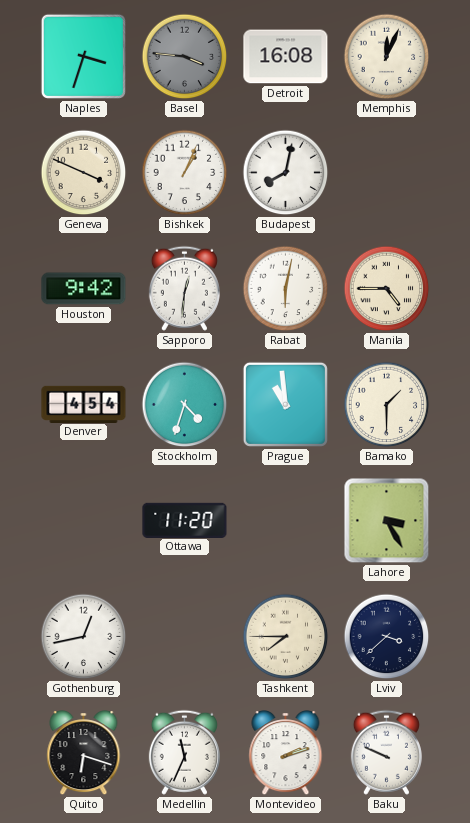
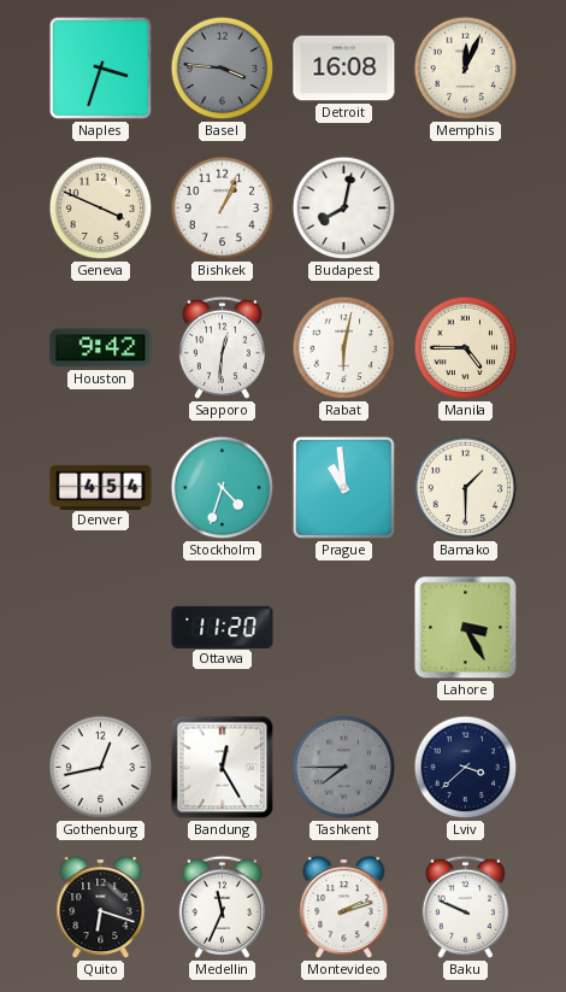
Bandung: none -> 12:25 (223, 768)
Tashkent dial: cream -> grey (344, 768)
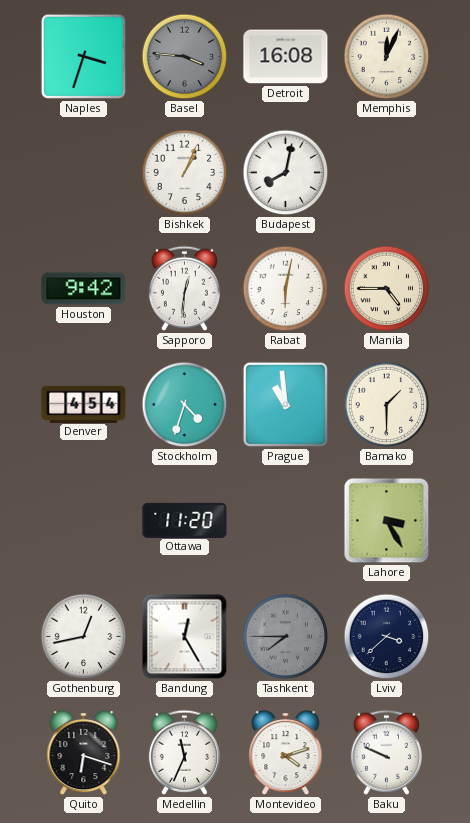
Geneva: 3:49 -> none (101, 209)
Montevideo: 2:12 -> 4:12 (286, 754)
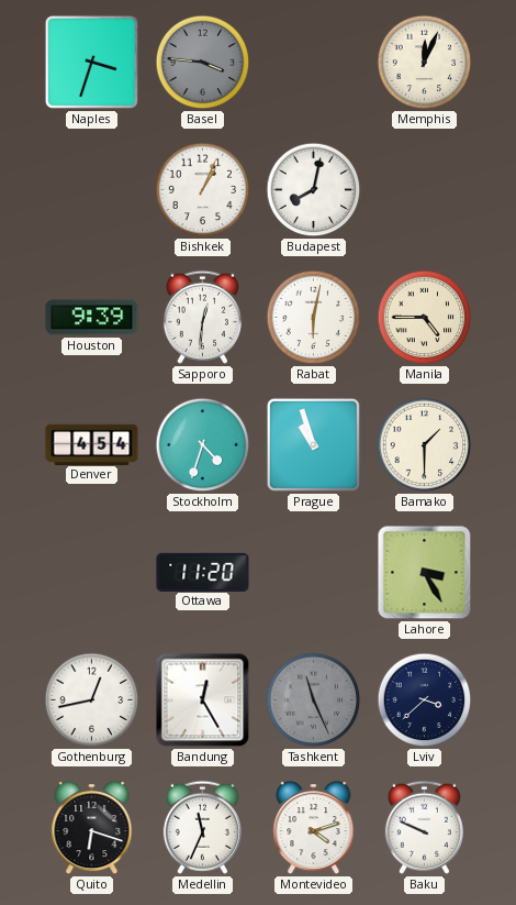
Detroit: 16:08 -> none (286, 57)
Houston: 9:42 -> 9:39 (92, 318)
Prague: 10:59 -> 10:57 (313, 444)
Tashkent: 7:45 -> 11:26 (314, 700)
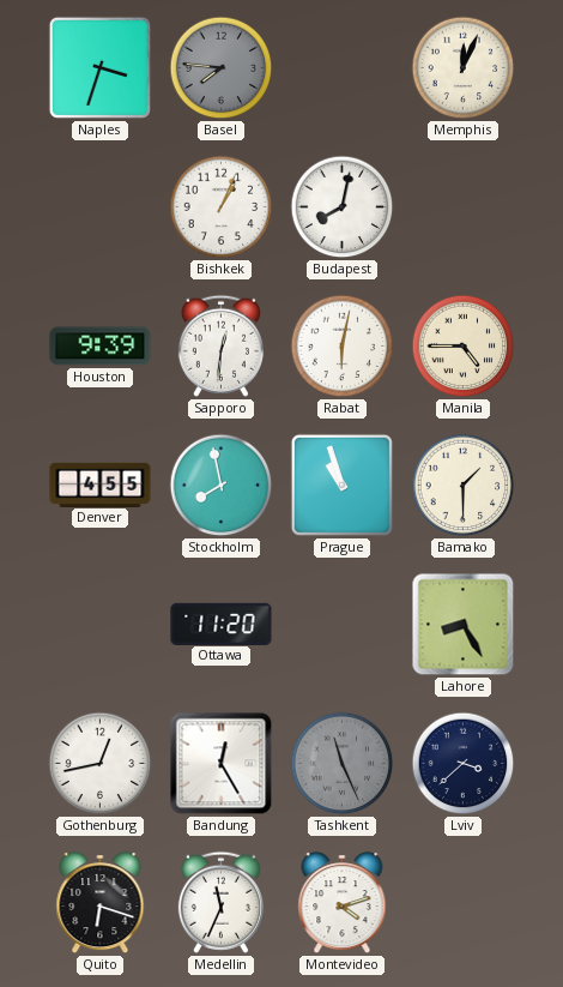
Basel: 3:46 -> 7:46 (222, 68)
Denver: 4:54 -> 4:55 (101, 485)
Stockholm: 4:33 -> 7:58 (222, 486)
Lahore: 3:25 -> 8:25 (464, 625)
Baku: 9:49 -> none (424, 827)
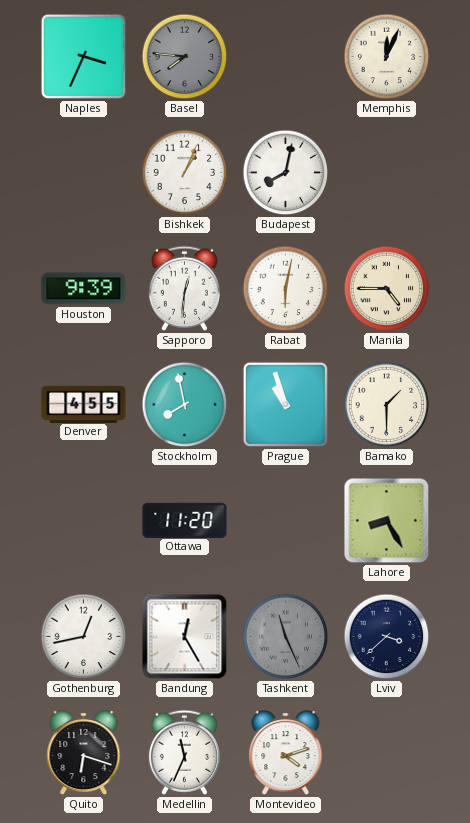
Naples: 3:33 -> 3:34 (83, 56)
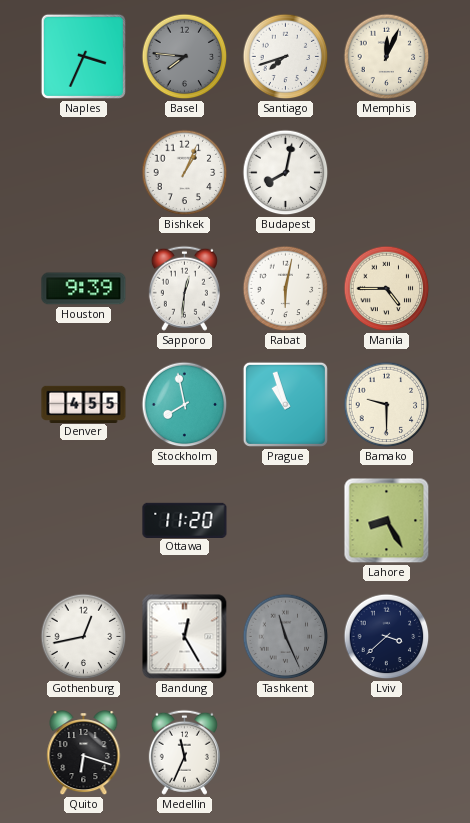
Santiago: none -> 7:42 (286, 57)
Bamako: 1:30 -> 9:30 (387, 405)
Montevideo: 4:12 -> none (286, 754)
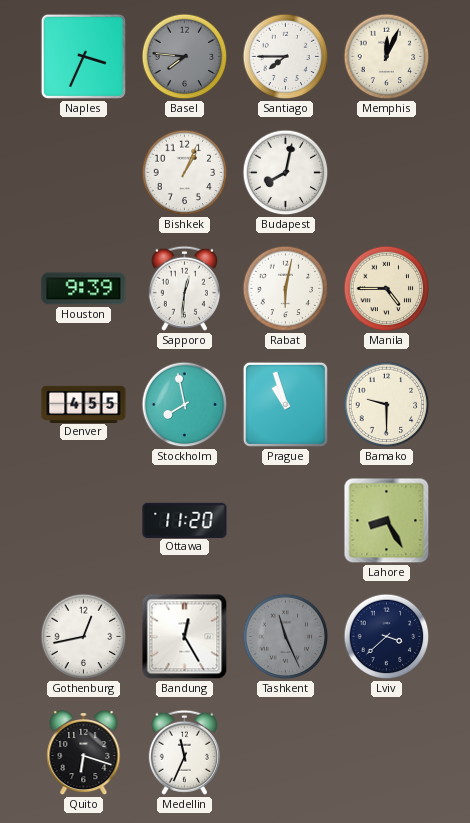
Santiago: 7:42 -> 7:45 (286, 57)
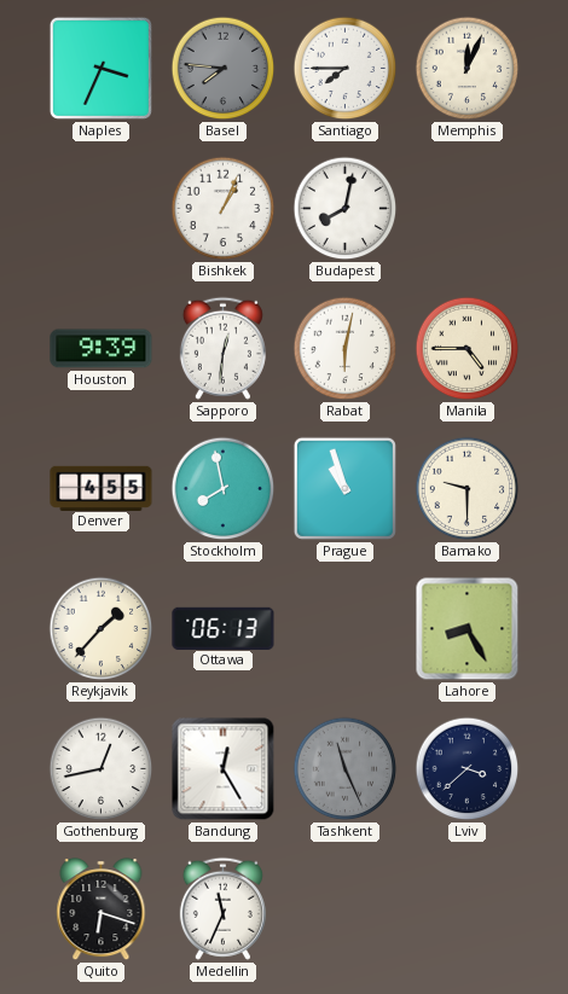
Reykjavik: none -> 1:37 (102, 629)
Ottawa: 11:20 -> 06:13 (224, 628)
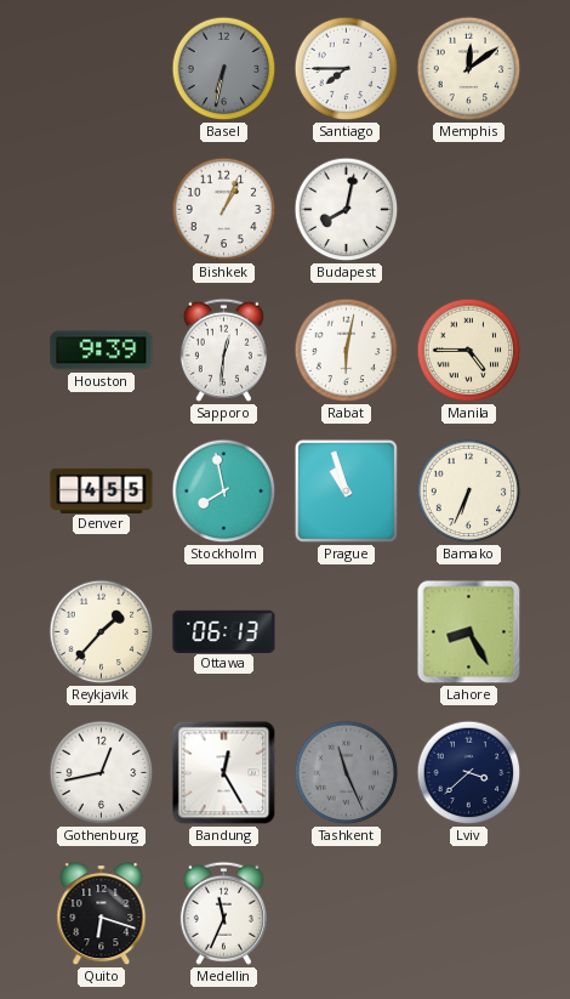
Naples: 3:34 -> none (100, 68)
Basel: 7:46 -> 6:32 (224, 69)
Memphis: 12:04 -> 12:09 (469, 69)
Bamako: 9:30 -> 6:34 (469, 492)
